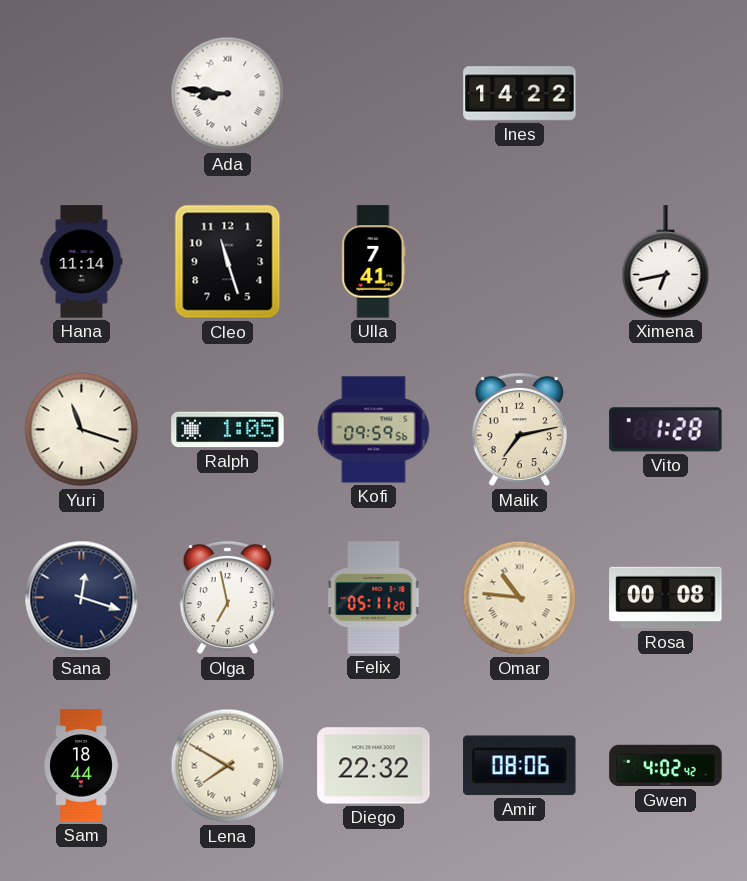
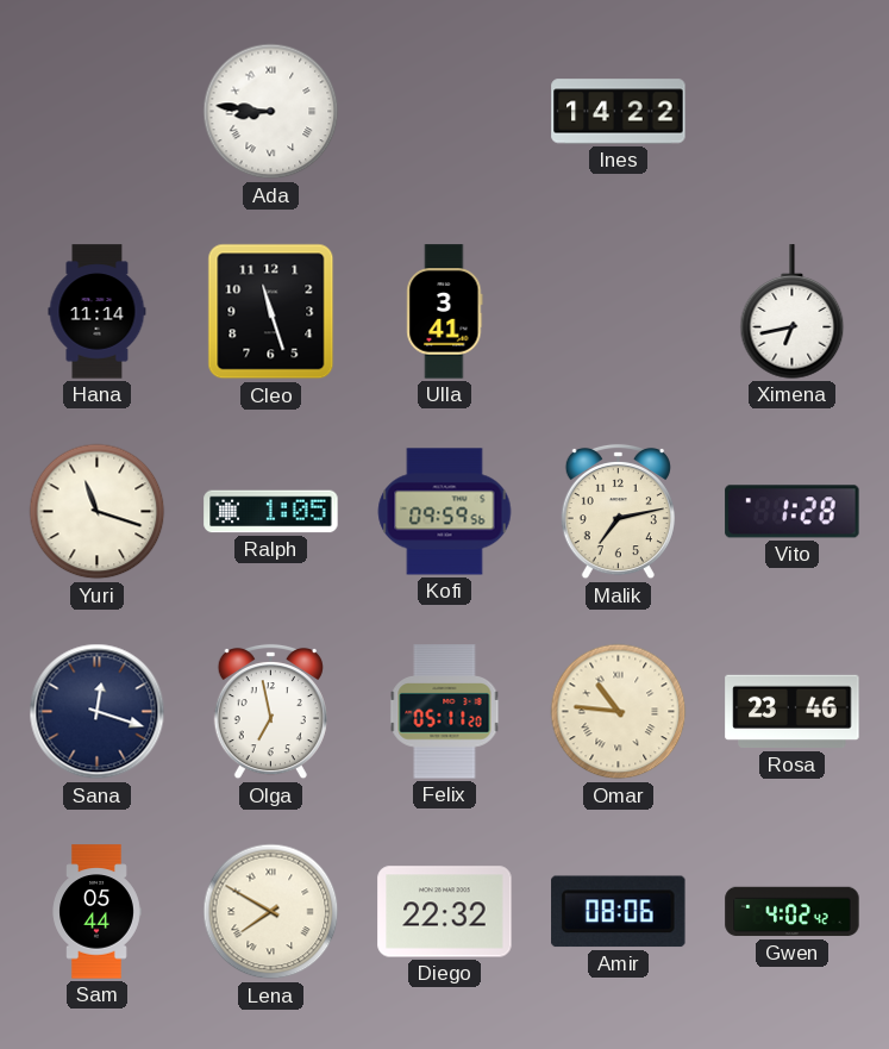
Ulla: 7:41 -> 3:41 (445, 312)
Rosa: 00:08 -> 23:46 (793, 712)
Sam: 18:44 -> 05:44 (96, 912)
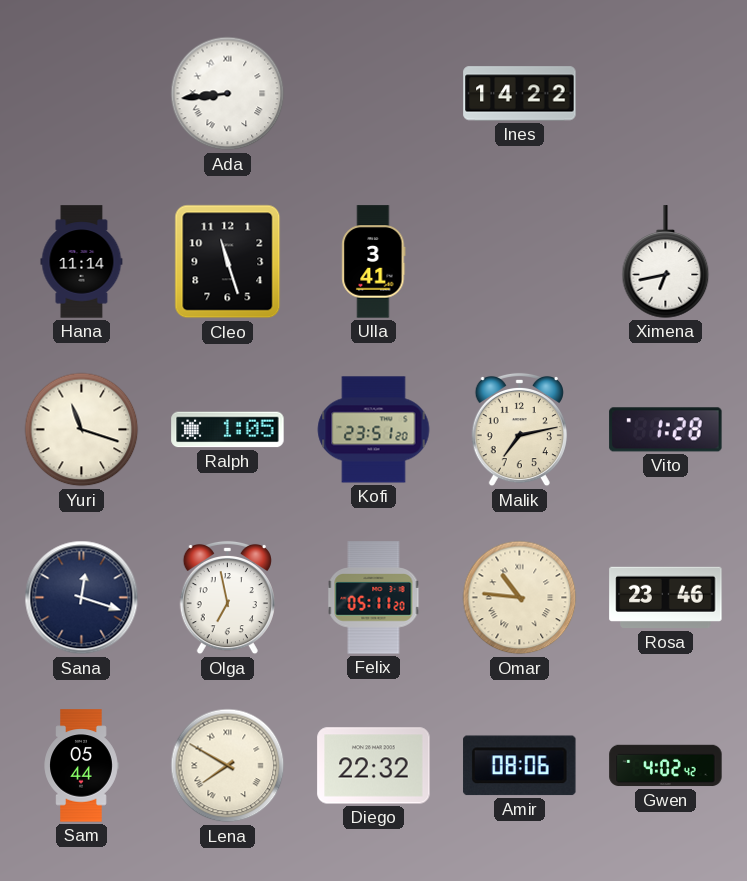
Ada: 8:46 -> 8:44 (228, 94)
Kofi: 09:59 -> 23:51 (374, 430)
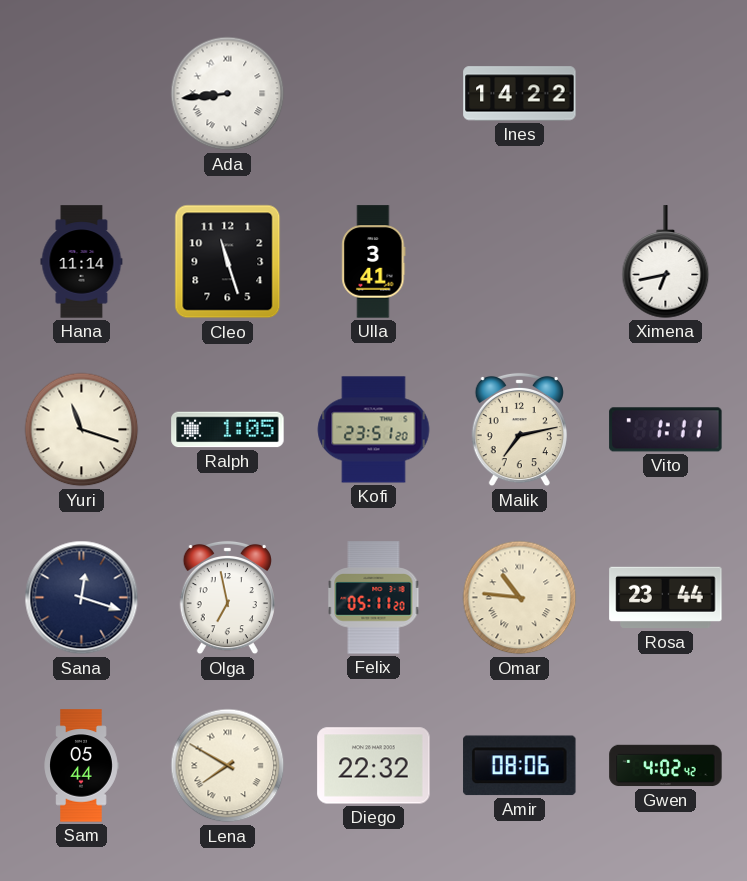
Vito: 1:28 -> 1:11 (666, 430)
Rosa: 23:46 -> 23:44 (666, 598)
